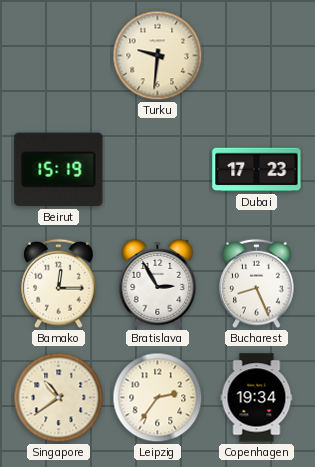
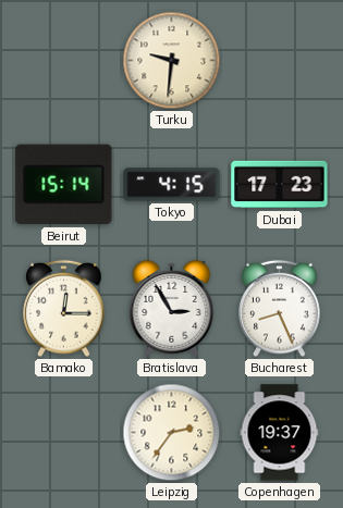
Beirut: 15:19 -> 15:14 (64, 185)
Tokyo: none -> 4:15 (172, 185)
Singapore: 10:39 -> none (59, 398)
Copenhagen: 19:34 -> 19:37 (280, 433)
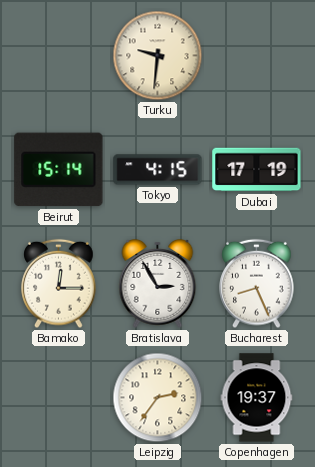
Dubai: 17:23 -> 17:19 (257, 170)
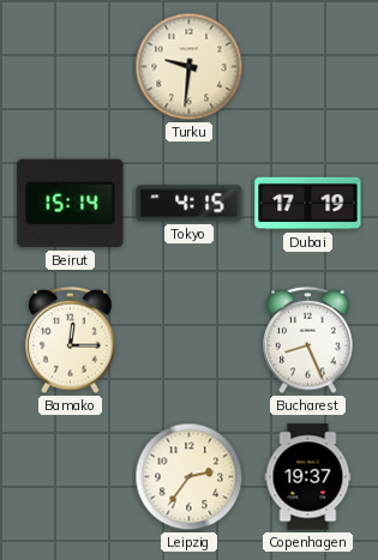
Bratislava: 2:55 -> none (158, 284)
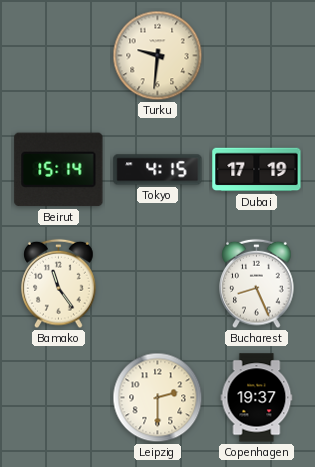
Bamako: 12:15 -> 11:24 (59, 284)
Leipzig: 2:36 -> 2:30 (158, 398)
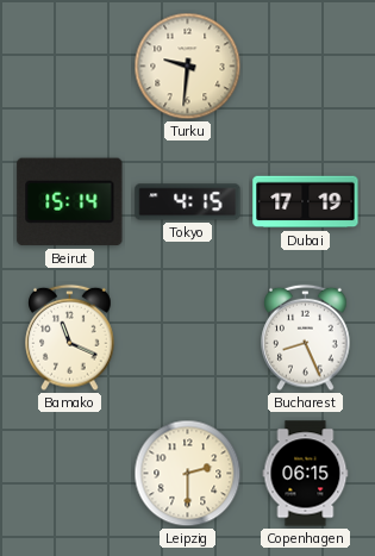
Bamako: 11:24 -> 11:19 (70, 338)
Copenhagen: 19:37 -> 06:15 (306, 474)
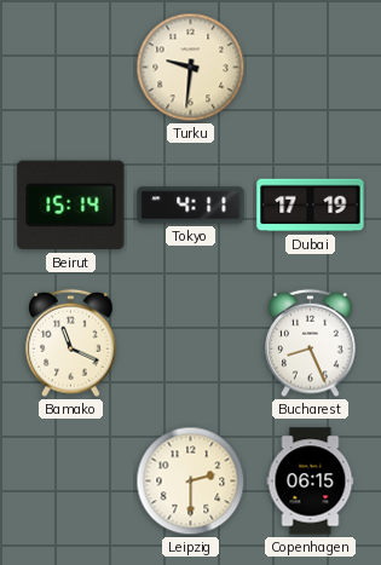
Tokyo: 4:15 -> 4:11 (191, 206)
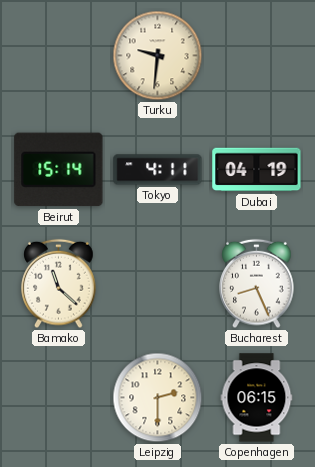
Dubai: 17:19 -> 04:19 (257, 170)
Bamako: 11:19 -> 11:22 (59, 284)
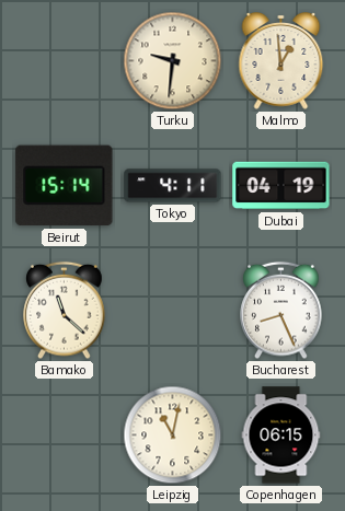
Malmo: none -> 12:59 (281, 61)
Leipzig: 2:30 -> 11:02 (173, 435)
